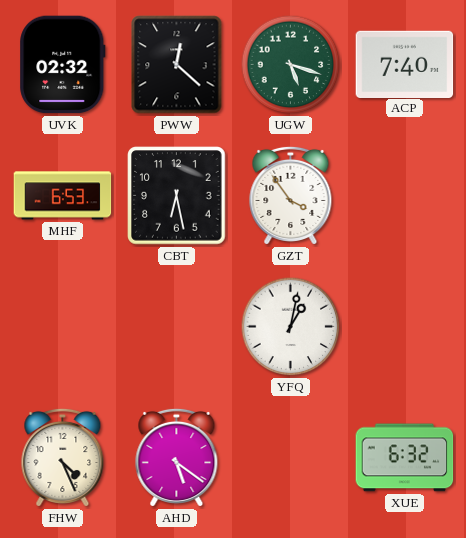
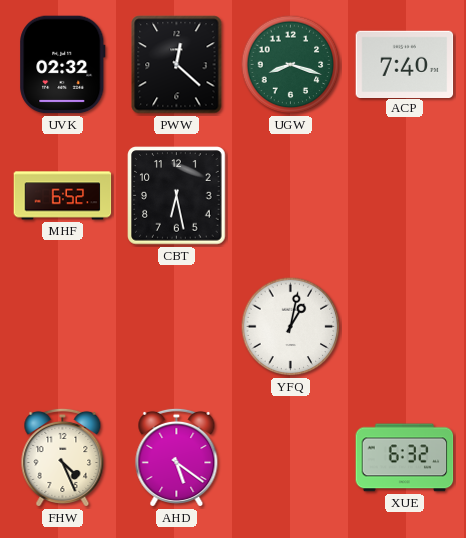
UGW: 5:18 -> 8:18 (291, 65)
MHF: 6:53 -> 6:52 (63, 196)
GZT: 3:54 -> none (291, 195)
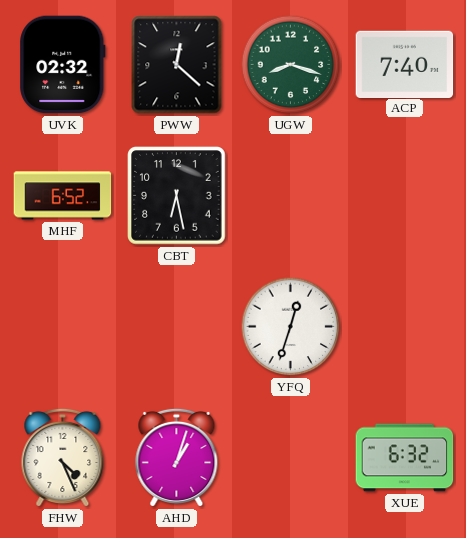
YFQ: 1:02 -> 12:33 (291, 327)
AHD: 5:21 -> 1:03 (177, 457)
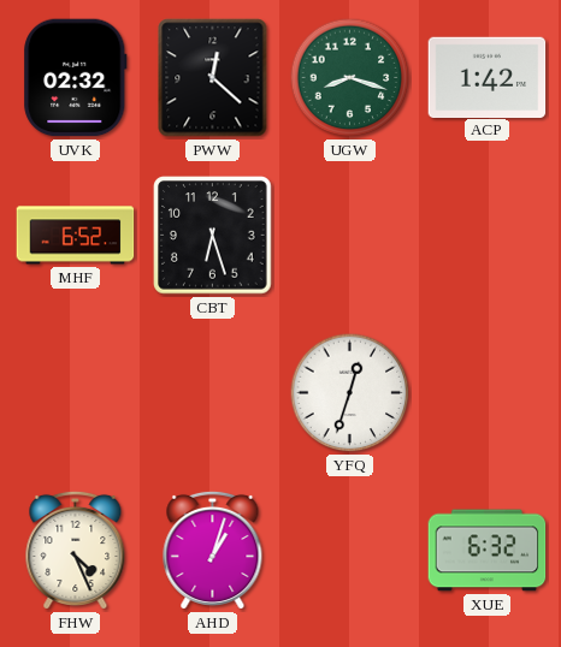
ACP: 7:40 -> 1:42 (488, 77)
CBT: 6:28 -> 6:27 (213, 236)
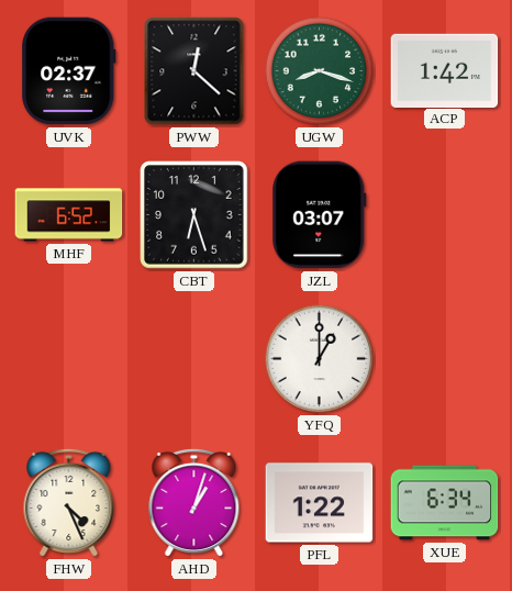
UVK: 02:32 -> 02:37 (69, 71)
JZL: none -> 03:07 (320, 215)
YFQ: 12:33 -> 1:00 (320, 359)
PFL: none -> 1:22 (320, 503)
XUE: 6:32 -> 6:34 (445, 503)
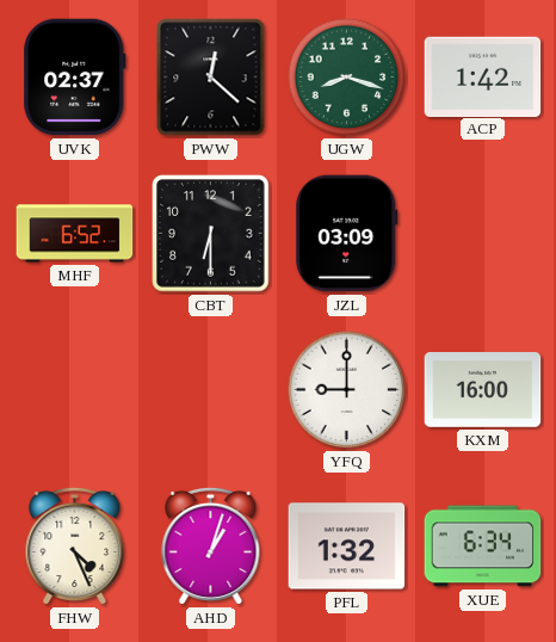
CBT: 6:27 -> 6:30 (211, 234)
JZL: 03:07 -> 03:09 (347, 234)
YFQ: 1:00 -> 9:00 (347, 390)
KXM: none -> 16:00 (483, 390)
PFL: 1:22 -> 1:32 (347, 547)
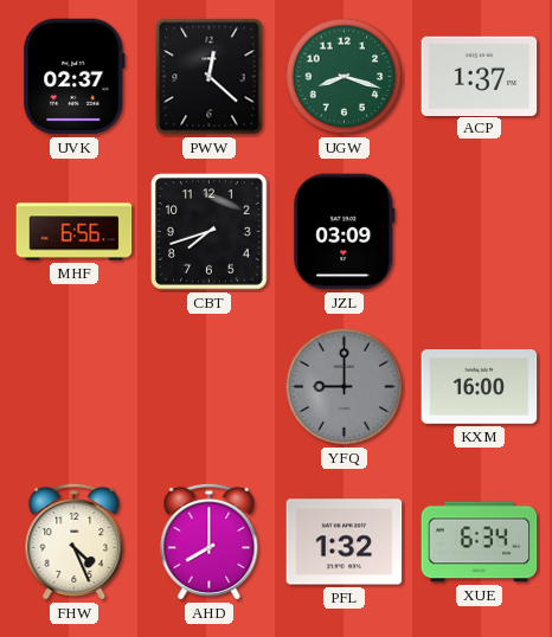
ACP: 1:42 -> 1:37 (480, 76)
MHF: 6:52 -> 6:56 (75, 232)
CBT: 6:30 -> 7:42 (210, 232)
YFQ dial: white -> grey (345, 387)
AHD: 1:03 -> 8:00 (210, 541)
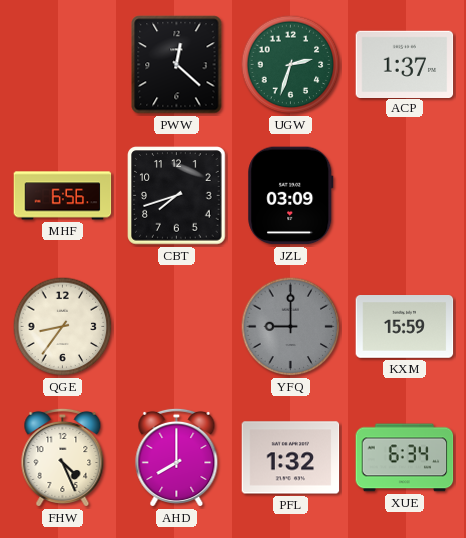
UVK: 02:37 -> none (75, 77)
UGW: 8:18 -> 2:33 (291, 65)
QGE: none -> 8:36 (63, 327)
KXM: 16:00 -> 15:59 (405, 327)
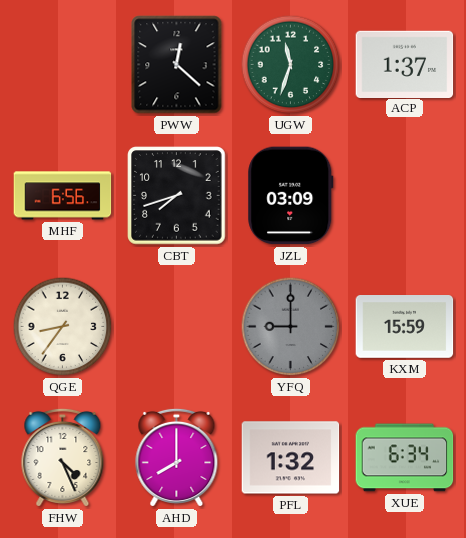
UGW: 2:33 -> 11:33 (291, 65)
